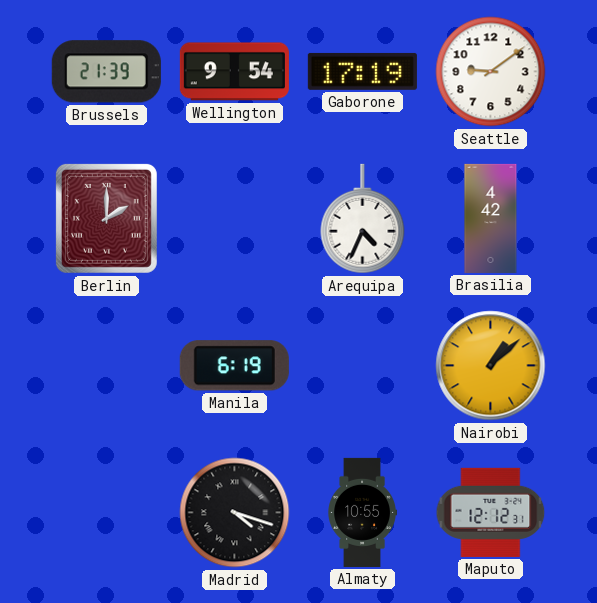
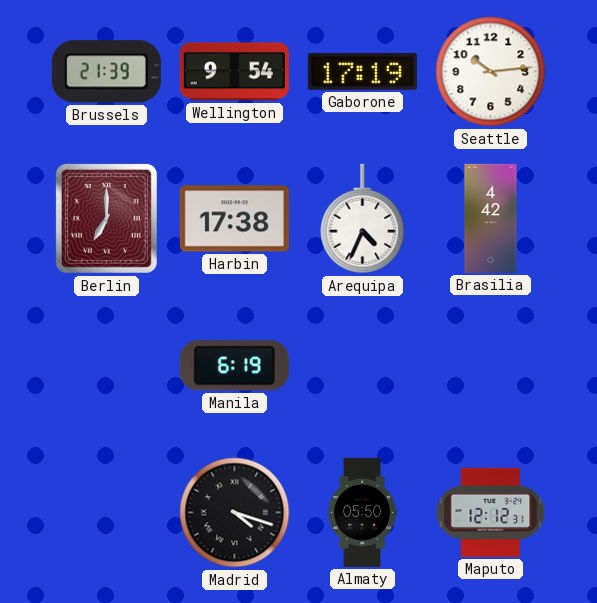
Seattle: 9:09 -> 10:14 (491, 72)
Berlin: 2:00 -> 7:00 (106, 218)
Harbin: none -> 17:38 (234, 219)
Nairobi: 1:08 -> none (491, 366)
Almaty: 10:55 -> 05:50 (362, 512)
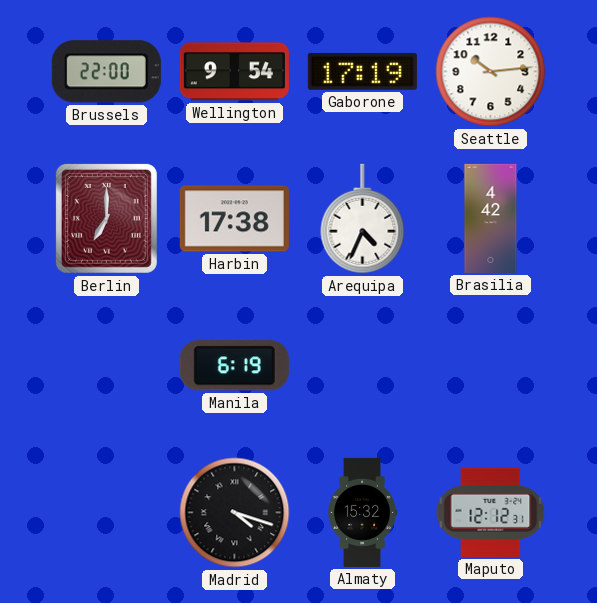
Brussels: 21:39 -> 22:00 (106, 72)
Almaty: 05:50 -> 15:32 (362, 512)
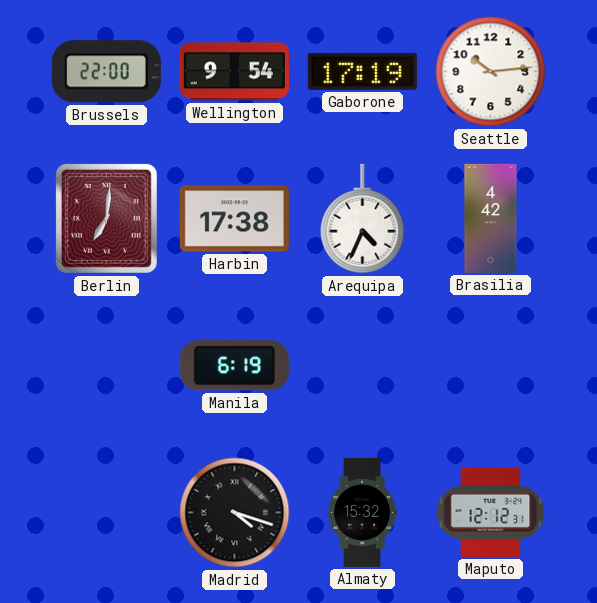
Berlin: 7:00 -> 7:01 (106, 218)
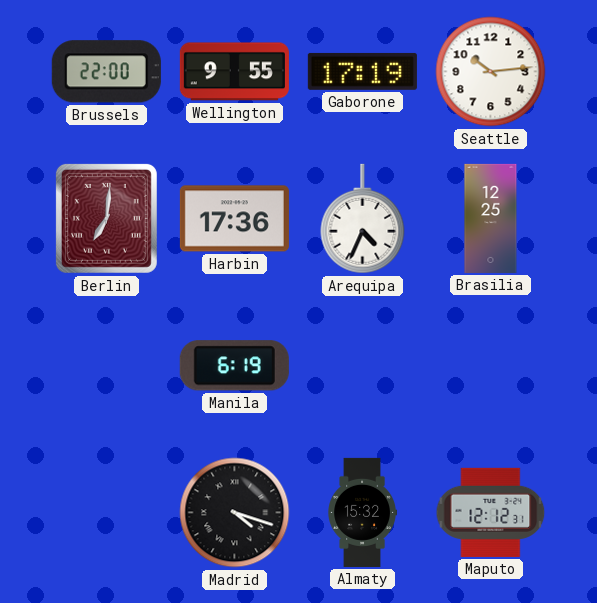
Wellington: 9:54 -> 9:55 (234, 72)
Harbin: 17:38 -> 17:36 (234, 219)
Brasilia: 4:42 -> 12:25 (491, 218)
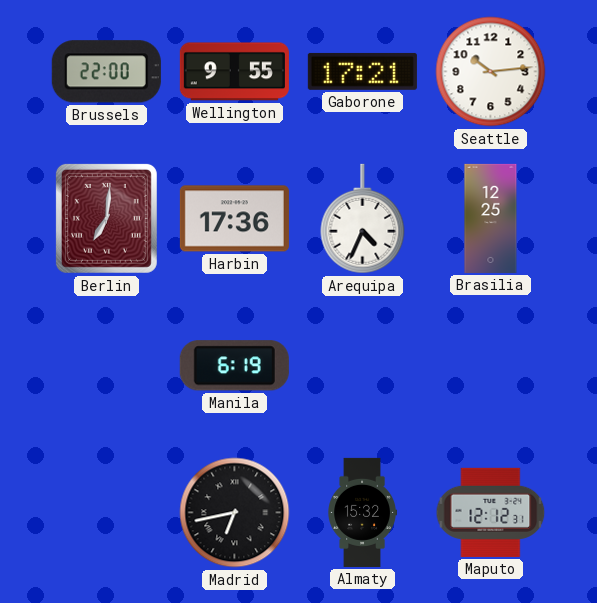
Gaborone: 17:19 -> 17:21 (362, 71)
Madrid: 4:18 -> 6:43 (235, 513)
